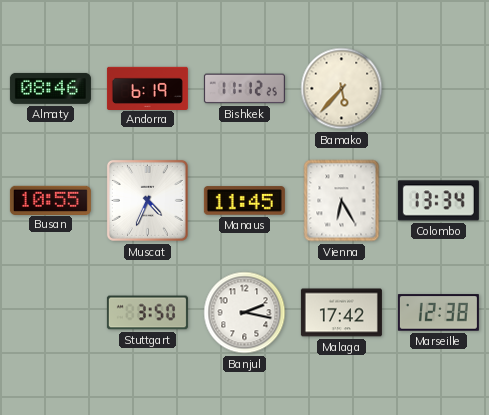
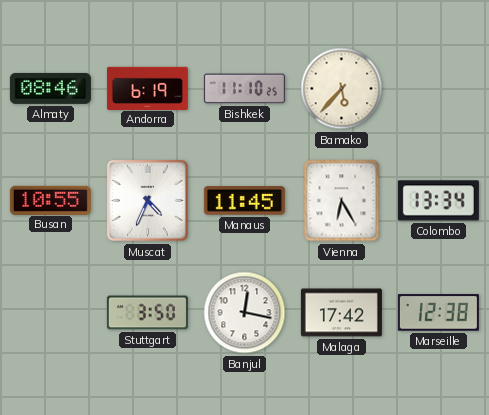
Bishkek: 11:12 -> 11:10 (244, 89)
Banjul: 2:17 -> 12:17 (245, 313)
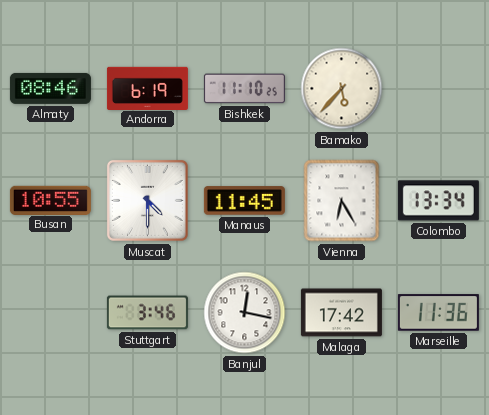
Muscat: 4:34 -> 4:30 (147, 200)
Stuttgart: 3:50 -> 3:46 (147, 313)
Marseille: 12:38 -> 11:36 (438, 313)
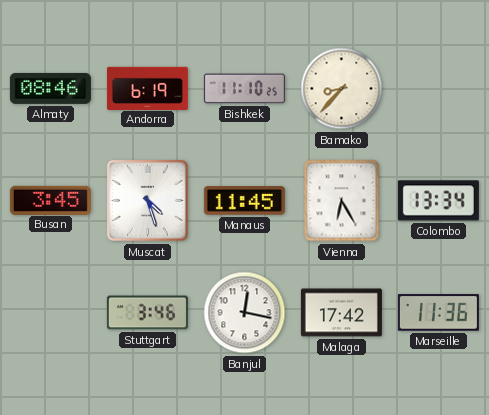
Bamako: 5:37 -> 8:37 (342, 89)
Busan: 10:55 -> 3:45 (50, 200)
Muscat: 4:30 -> 4:27 (147, 200)
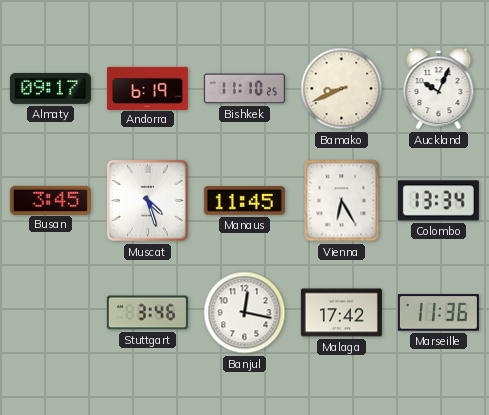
Almaty: 08:46 -> 09:17 (50, 88)
Bamako: 8:37 -> 8:41 (342, 89)
Auckland: none -> 10:04 (439, 89)
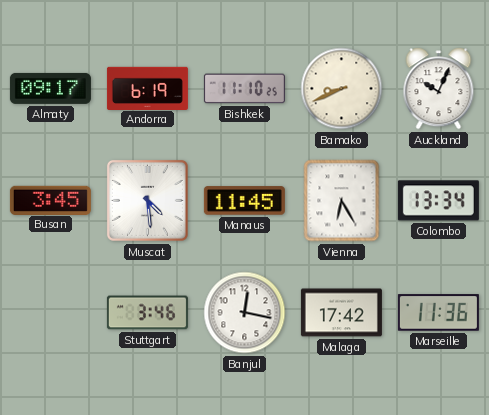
Muscat: 4:27 -> 4:29 (147, 200)
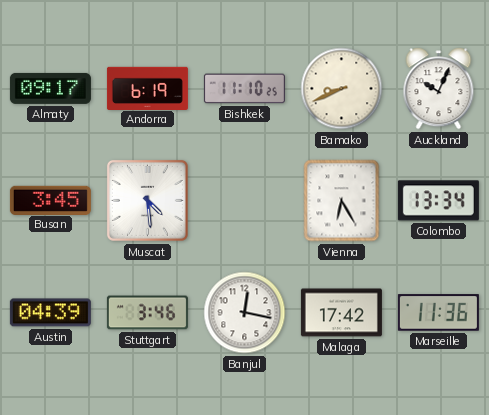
Manaus: 11:45 -> none (244, 201)
Austin: none -> 04:39 (50, 313)
